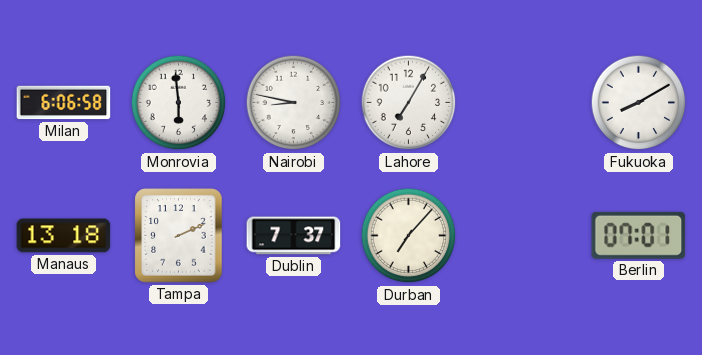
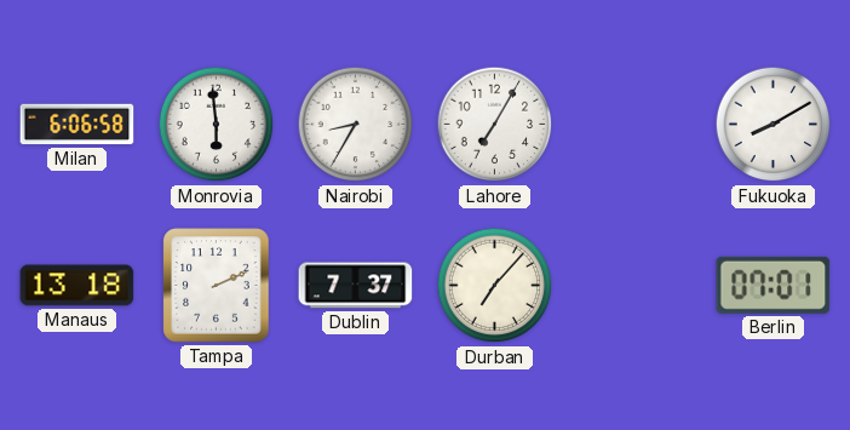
Nairobi: 8:47 -> 8:35 (356, 125)
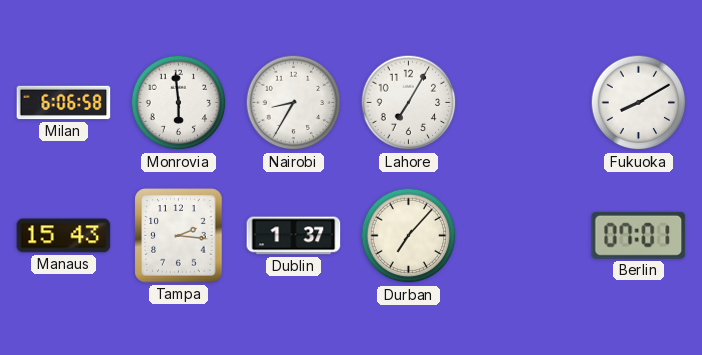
Manaus: 13:18 -> 15:43 (64, 236)
Tampa: 2:11 -> 2:16 (179, 236)
Dublin: 7:37 -> 1:37 (294, 236)
